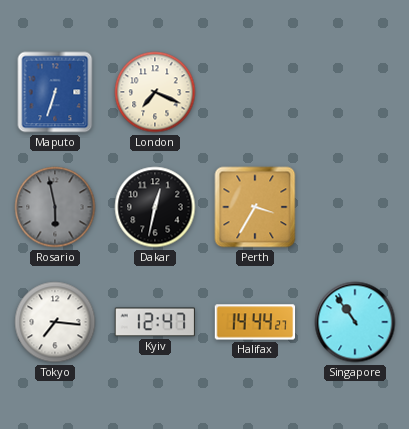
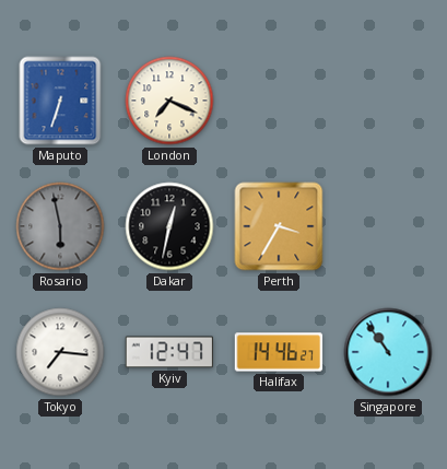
Halifax: 14:44 -> 14:46 (279, 352)
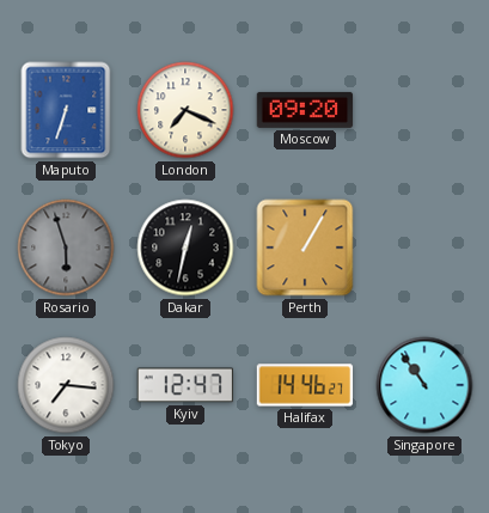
Moscow: none -> 09:20 (305, 110)
Rosario: 5:58 -> 5:57 (66, 248)
Perth: 3:35 -> 1:05 (305, 248)
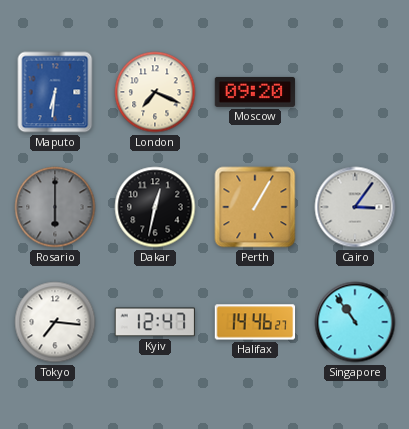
Maputo: 6:33 -> 6:31 (55, 92)
Rosario: 5:57 -> 6:00 (55, 207)
Cairo: none -> 3:06 (355, 207)
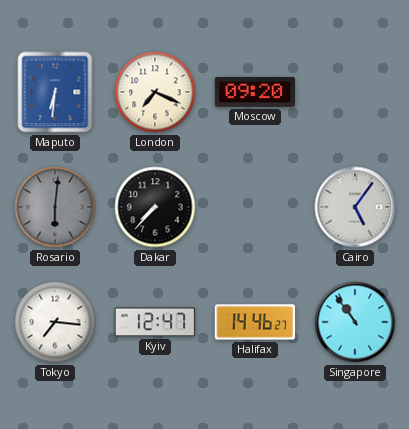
Rosario: 6:00 -> 6:01 (55, 207)
Dakar: 12:32 -> 7:37 (155, 207)
Perth: 1:05 -> none (255, 207)
Cairo: 3:06 -> 5:06 (355, 207)
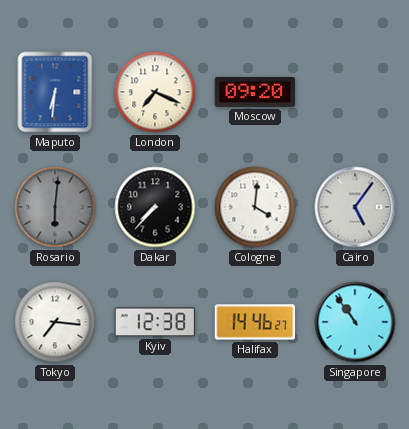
Cologne: none -> 4:01 (255, 207)
Kyiv: 12:47 -> 12:38 (154, 322)
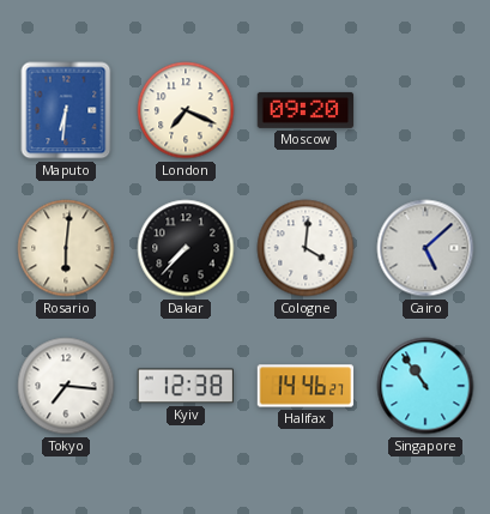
Rosario dial: grey -> cream (66, 248)
Cairo: 5:06 -> 5:08 (425, 248)
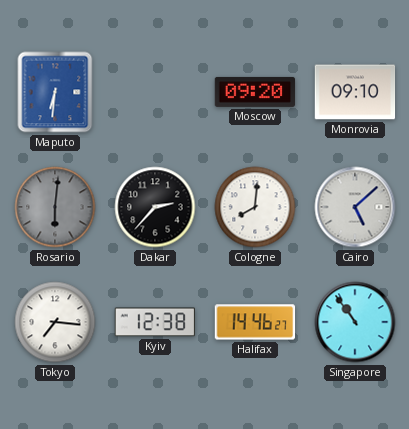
London: 7:19 -> none (186, 110)
Monrovia: none -> 09:10 (355, 92)
Rosario dial: cream -> grey (55, 207)
Dakar: 7:37 -> 2:37 (155, 207)
Cologne: 4:01 -> 8:01 (255, 207)
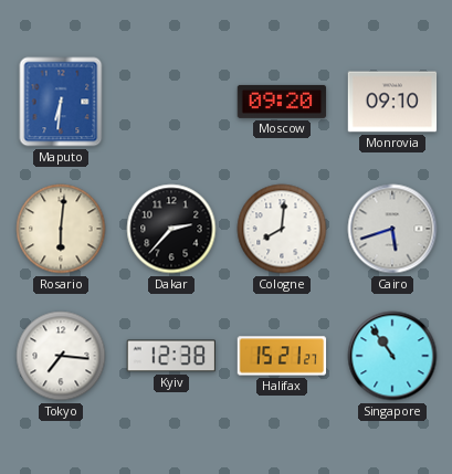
Rosario dial: grey -> cream (61, 229)
Cairo: 5:08 -> 5:42 (392, 229)
Halifax: 14:46 -> 15:21 (282, 356)
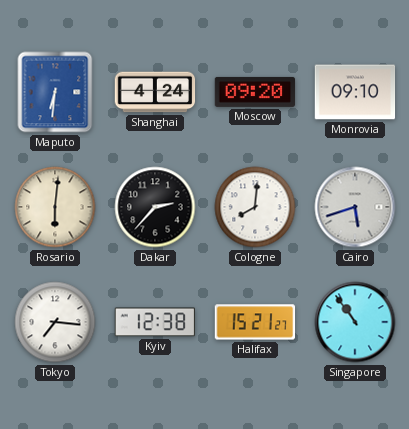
Shanghai: none -> 4:24 (155, 92)
